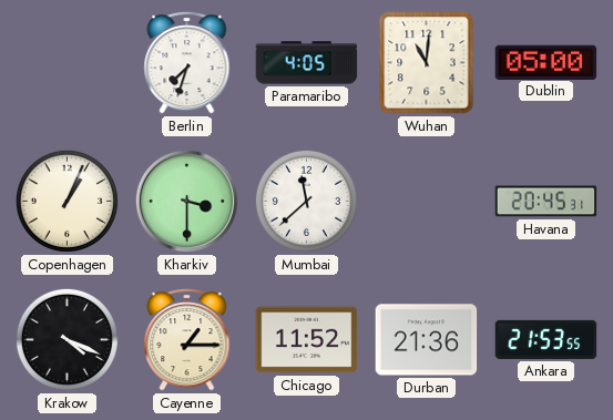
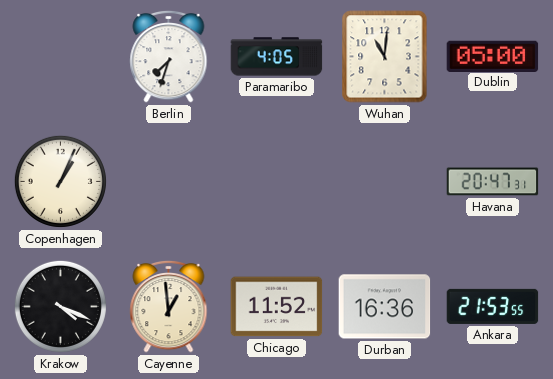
Kharkiv: 3:30 -> none (186, 201)
Mumbai: 11:38 -> none (306, 201)
Havana: 20:45 -> 20:47 (493, 182)
Cayenne: 1:15 -> 12:59 (169, 306)
Durban: 21:36 -> 16:36 (385, 307)
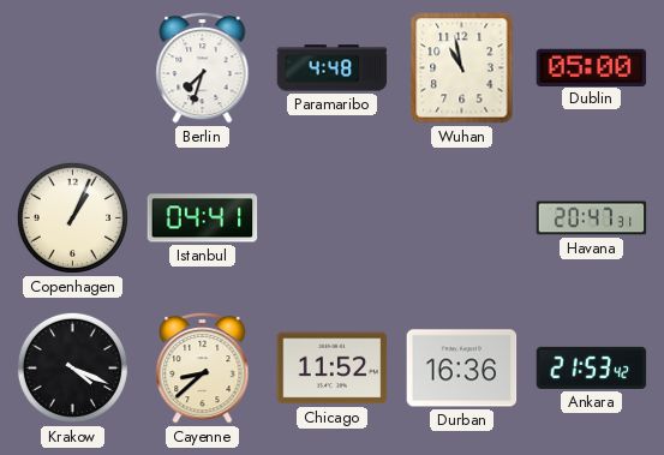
Paramaribo: 4:05 -> 4:48 (333, 68)
Wuhan: 11:01 -> 10:58 (462, 68)
Istanbul: none -> 04:41 (203, 218)
Cayenne: 12:59 -> 8:38 (203, 367)
Ankara: 21:53:55 -> 21:53:42 (592, 367)
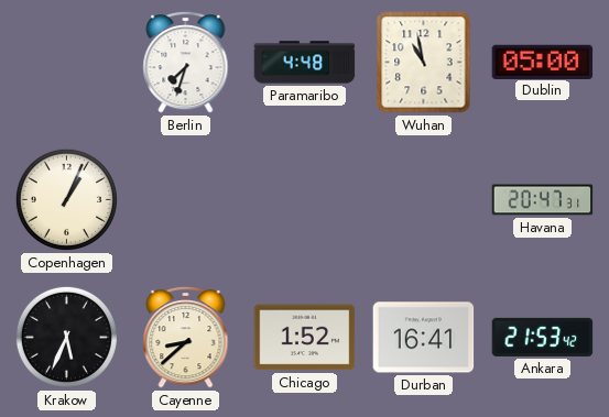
Istanbul: 04:41 -> none (203, 218)
Krakow: 4:19 -> 5:34 (66, 337)
Chicago: 11:52 -> 1:52 (305, 338)
Durban: 16:36 -> 16:41 (424, 338)
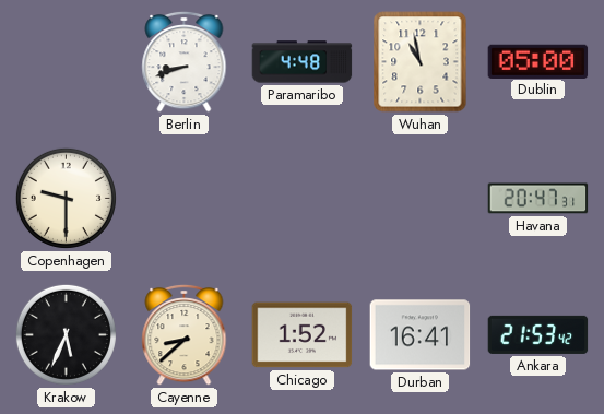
Berlin: 7:33 -> 8:42 (185, 61)
Copenhagen: 1:04 -> 9:30 (66, 198)
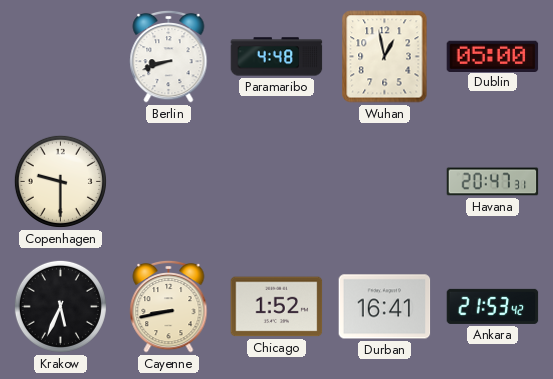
Wuhan: 10:58 -> 12:58 (385, 57)
Cayenne: 8:38 -> 8:43 (169, 306)
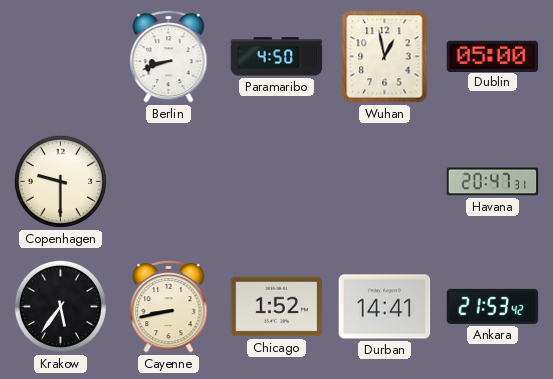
Paramaribo: 4:48 -> 4:50 (277, 57)
Krakow: 5:34 -> 5:36 (60, 306)
Durban: 16:41 -> 14:41 (385, 307)
